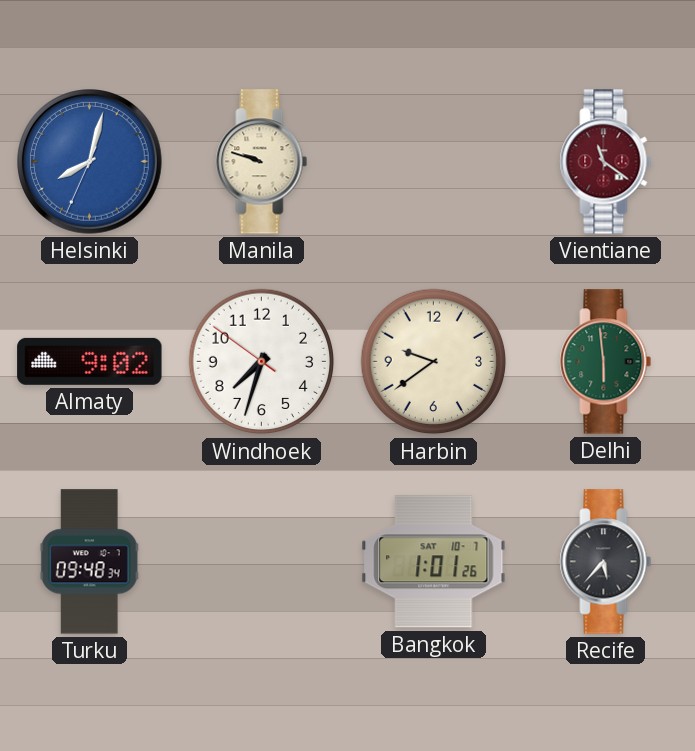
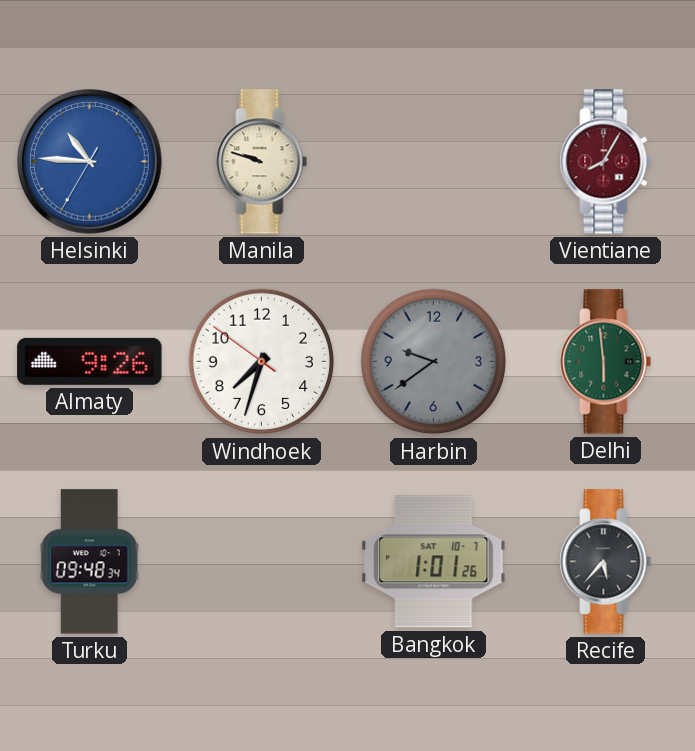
Helsinki: 8:02 -> 10:45 (90, 162)
Vientiane: 11:21 -> 8:05 (606, 162)
Almaty: 9:02 -> 9:26 (90, 361)
Harbin dial: cream -> grey (434, 362)
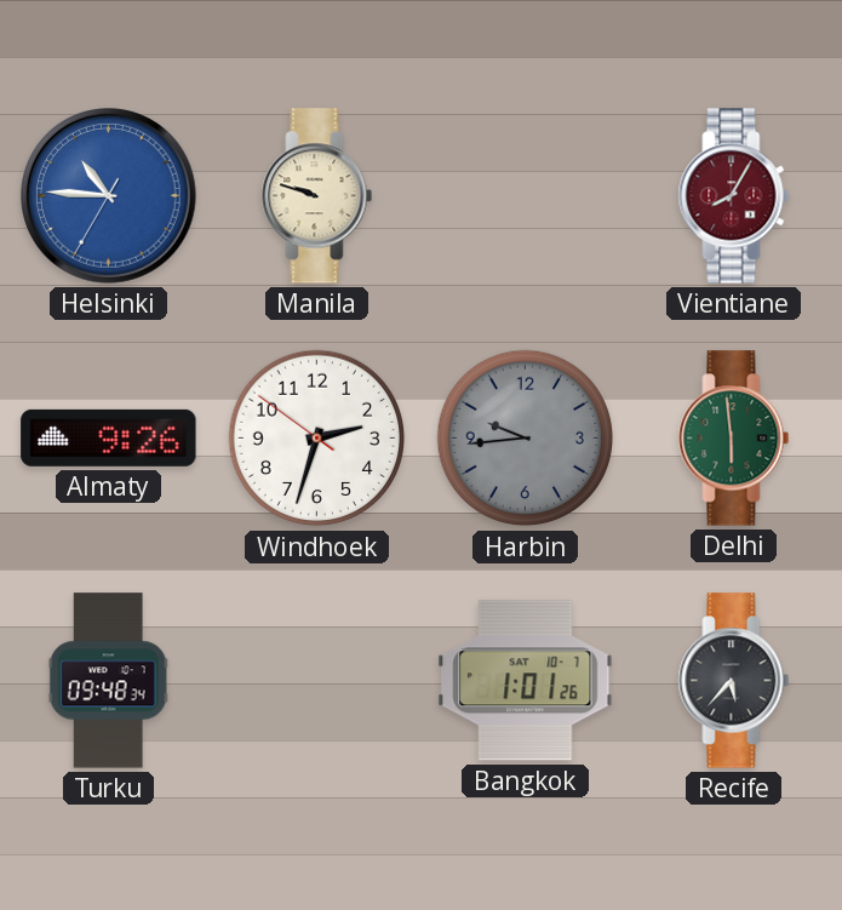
Windhoek: 7:32 -> 2:32 (317, 439)
Harbin: 9:39 -> 9:44 (526, 439)
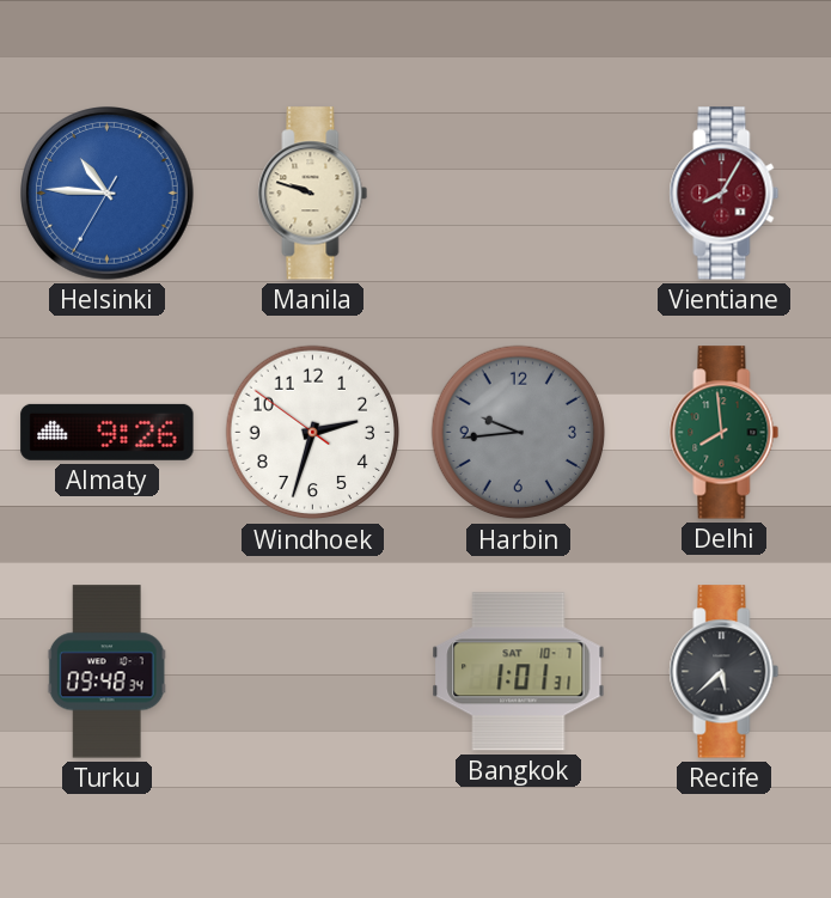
Delhi: 5:59 -> 7:59 (725, 433)
Bangkok: 1:01:26 -> 1:01:31 (519, 672)
Recife: 5:37 -> 5:38 (725, 672)
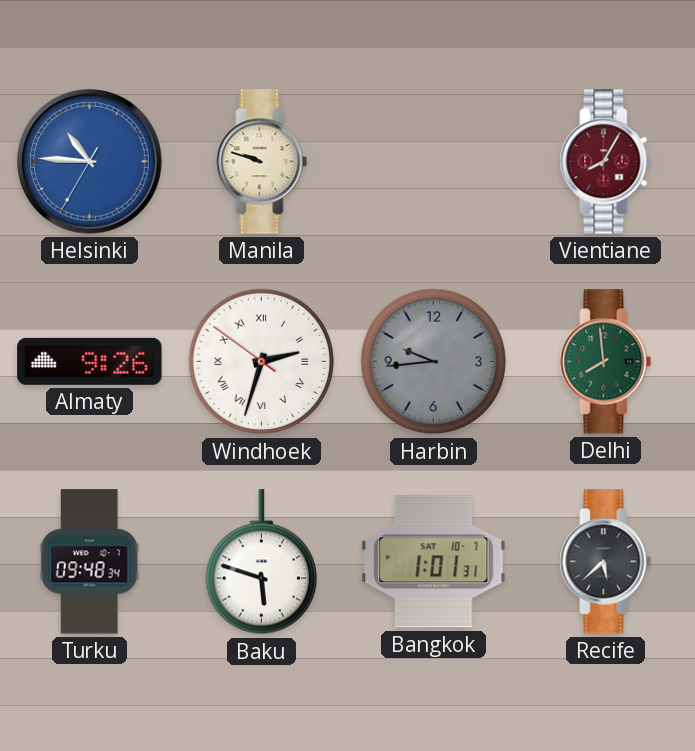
Windhoek numerals: Arabic -> Roman (262, 362)
Baku: none -> 5:48 (261, 562)
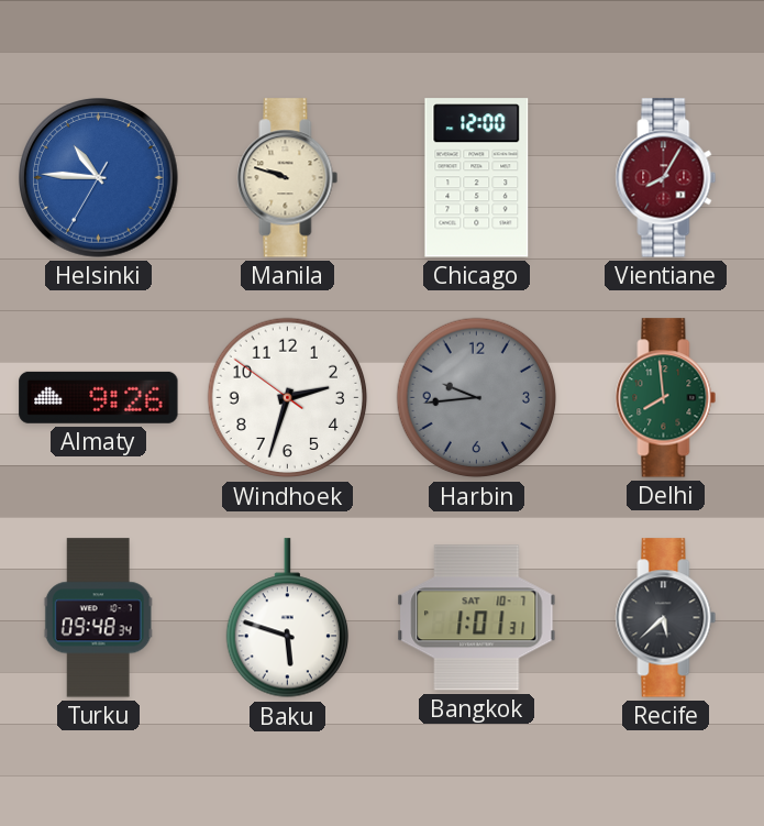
Chicago: none -> 12:00 (477, 178)
Windhoek numerals: Roman -> Arabic (288, 398)
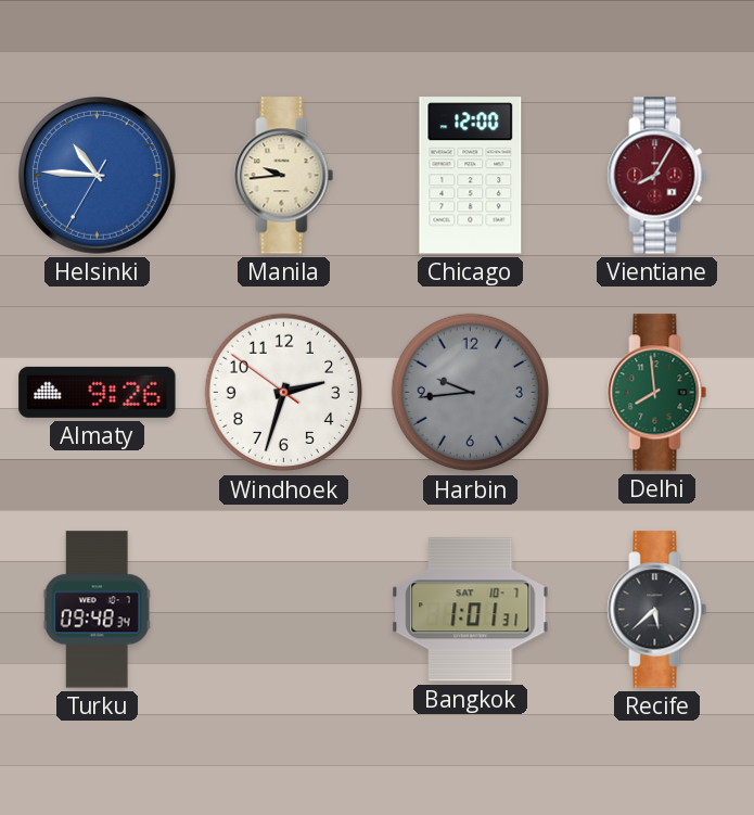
Manila: 9:48 -> 9:44 (284, 176)
Baku: 5:48 -> none (287, 618)
